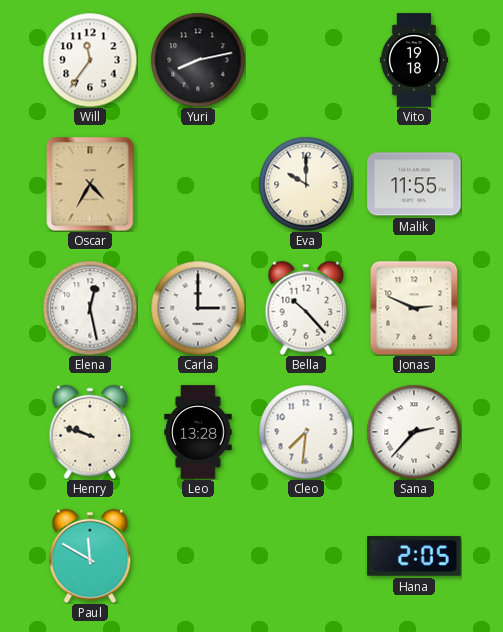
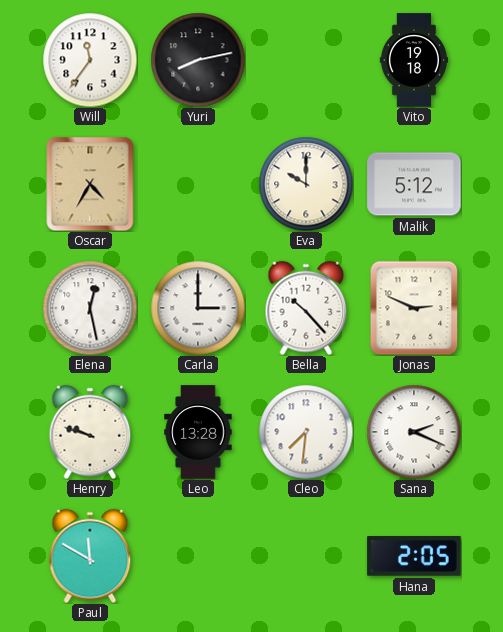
Malik: 11:55 -> 5:12 (414, 184)
Sana: 2:37 -> 2:19 (414, 432)
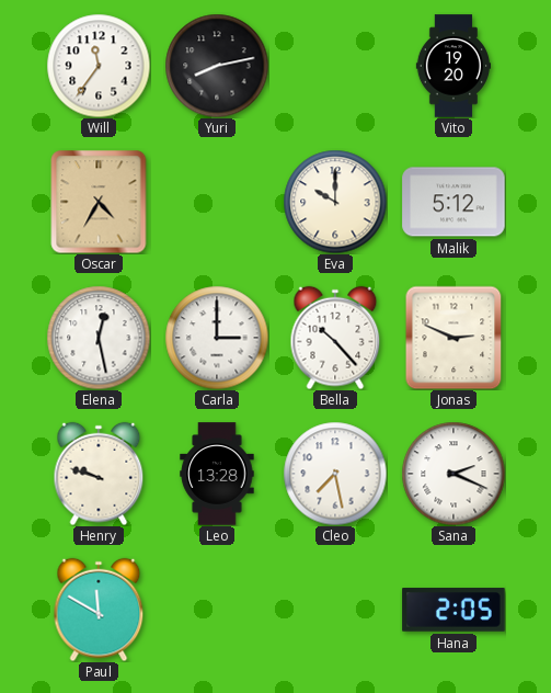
Vito: 19:18 -> 19:20 (452, 66)
Cleo: 7:31 -> 7:28 (335, 474)
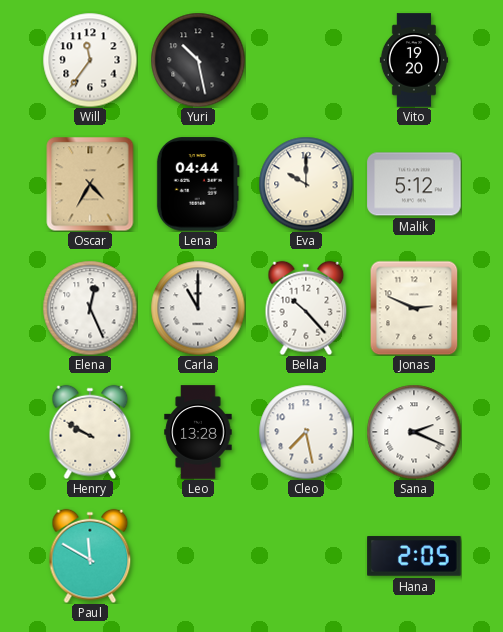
Yuri: 8:13 -> 10:28 (198, 60)
Lena: none -> 04:44 (198, 184)
Elena: 12:28 -> 12:26 (90, 308)
Carla: 3:00 -> 11:00 (198, 308)
Henry: 9:48 -> 9:50 (90, 432)
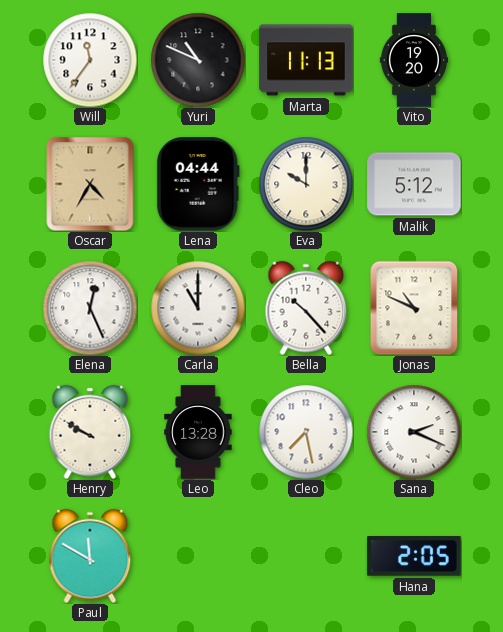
Yuri: 10:28 -> 10:49 (198, 60)
Marta: none -> 11:13 (306, 60)
Jonas: 2:49 -> 10:49 (414, 308)
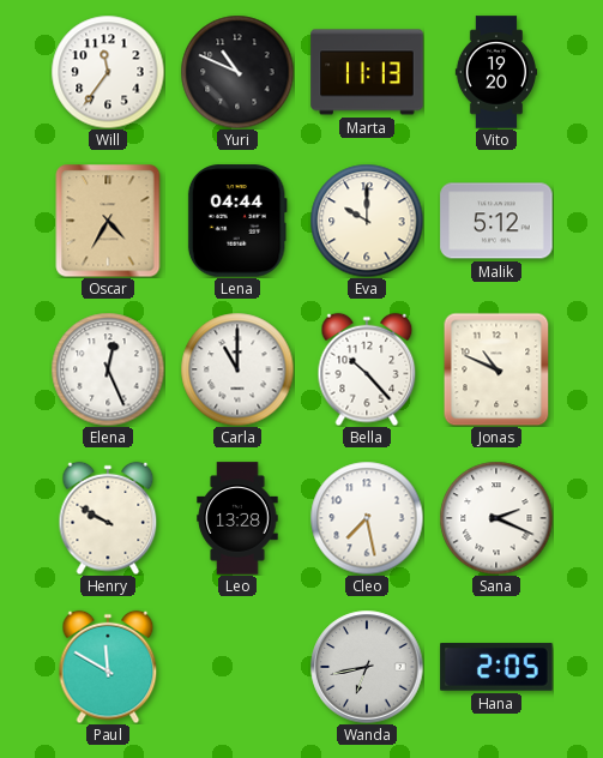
Wanda: none -> 6:43 (367, 667)
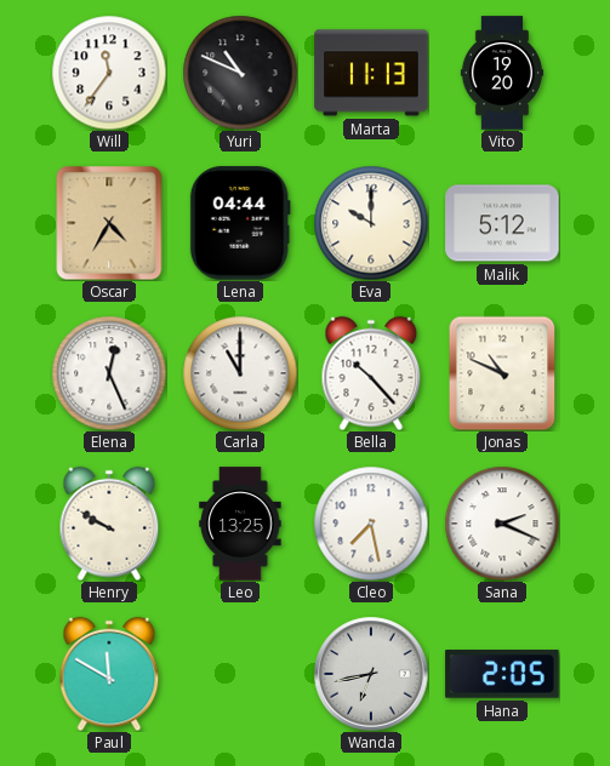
Leo: 13:28 -> 13:25 (240, 524)
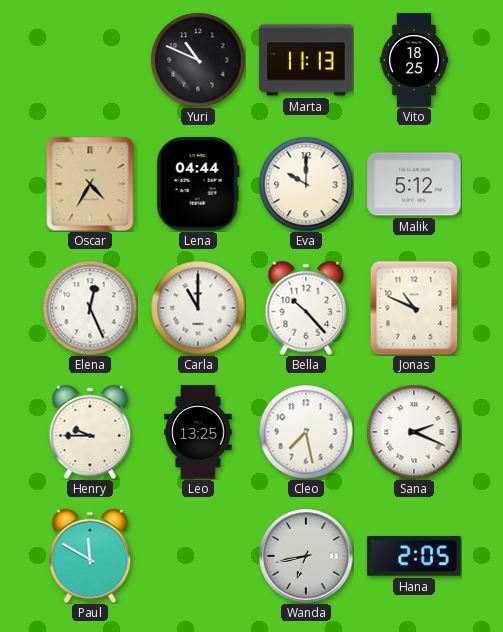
Will: 11:36 -> none (109, 73)
Vito: 19:20 -> 18:25 (413, 60)
Henry: 9:50 -> 9:45 (90, 432)
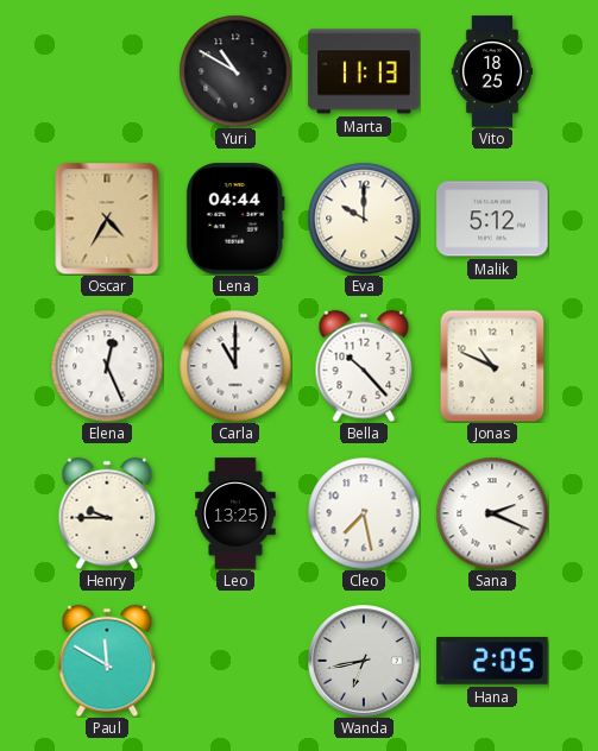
Yuri: 10:49 -> 10:50 (235, 71)
